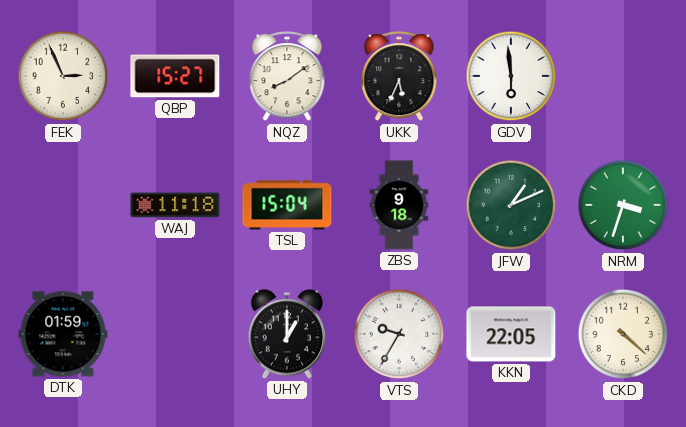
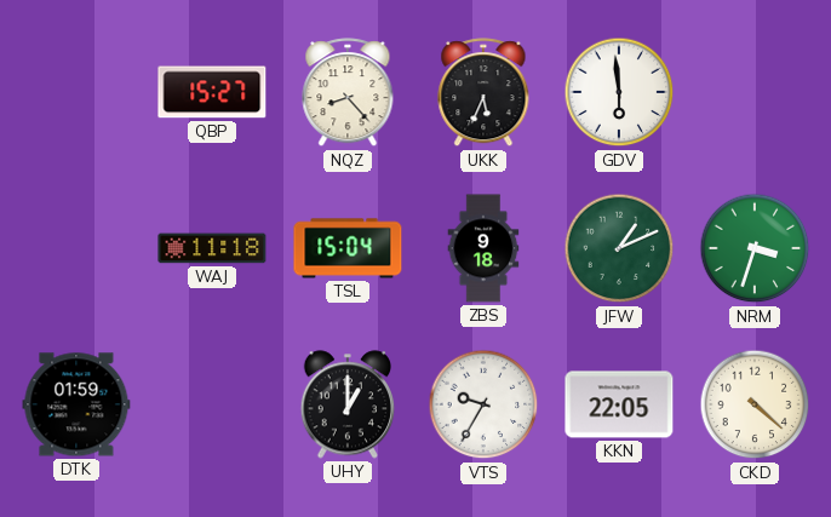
FEK: 2:56 -> none (63, 76)
NQZ: 8:09 -> 8:23 (348, 93)
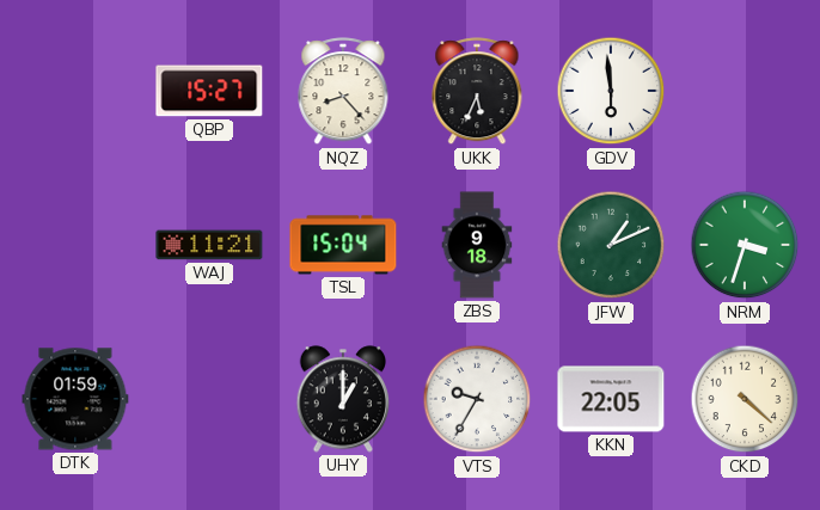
WAJ: 11:18 -> 11:21 (209, 245)
